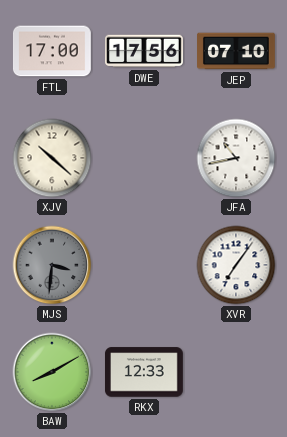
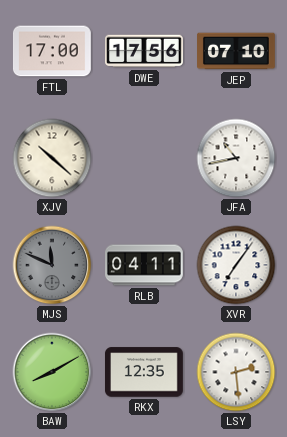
MJS: 3:31 -> 11:49 (52, 265)
RLB: none -> 04:11 (145, 265)
RKX: 12:33 -> 12:35 (144, 372)
LSY: none -> 2:29 (236, 372)
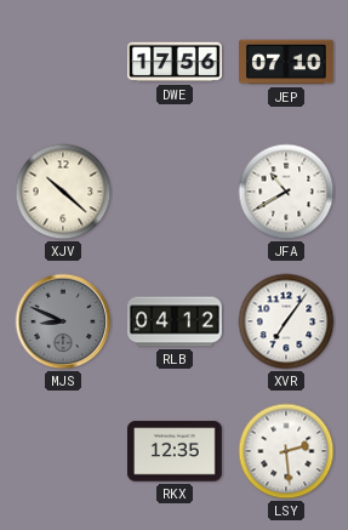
FTL: 17:00 -> none (52, 51)
JFA: 10:43 -> 10:40 (286, 192)
MJS: 11:49 -> 8:49 (63, 321)
RLB: 04:11 -> 04:12 (176, 321)
BAW: 8:10 -> none (52, 372)
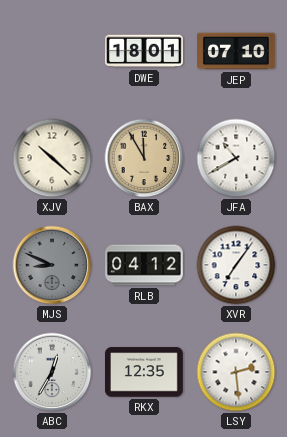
DWE: 17:56 -> 18:01 (145, 51)
BAX: none -> 11:55 (144, 158)
ABC: none -> 12:35 (52, 372)
